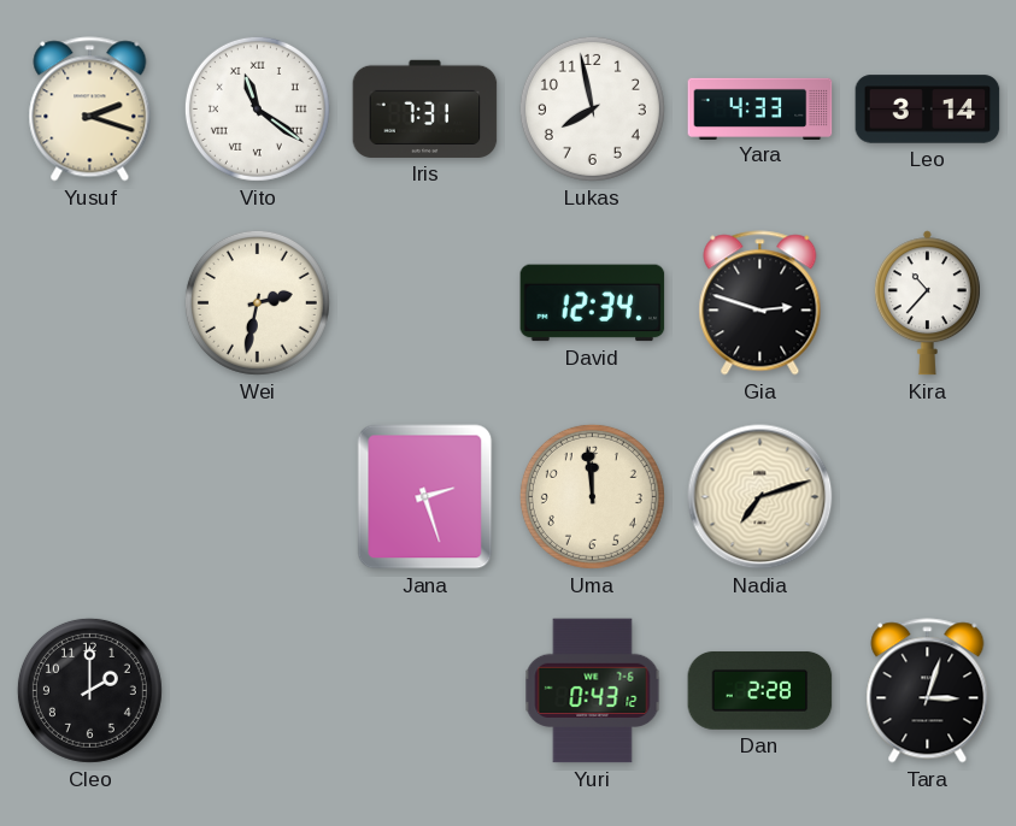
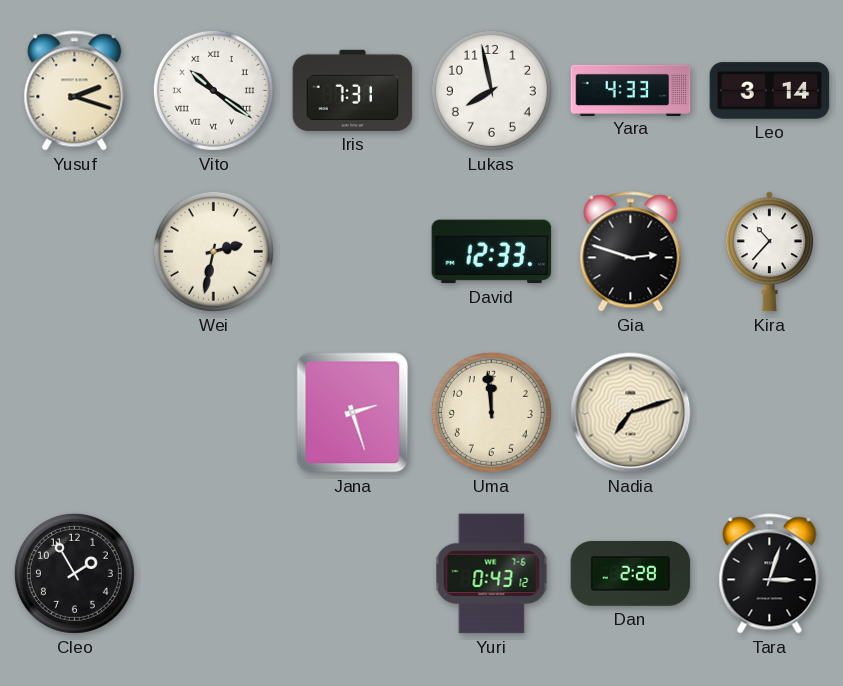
Vito: 11:21 -> 10:21 (213, 90)
David: 12:34 -> 12:33 (492, 252)
Cleo: 2:00 -> 1:55 (74, 573)
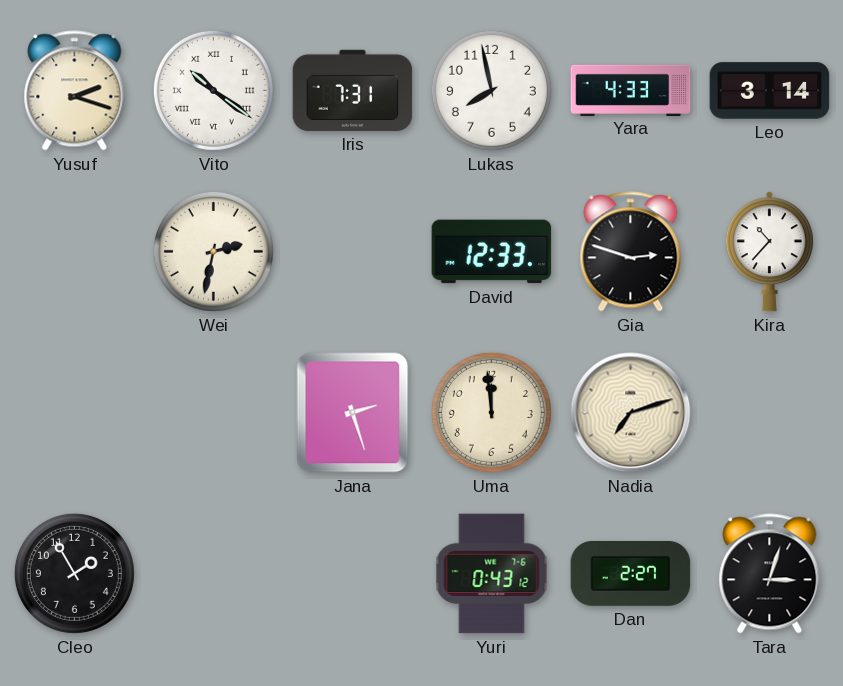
Dan: 2:28 -> 2:27 (631, 573)
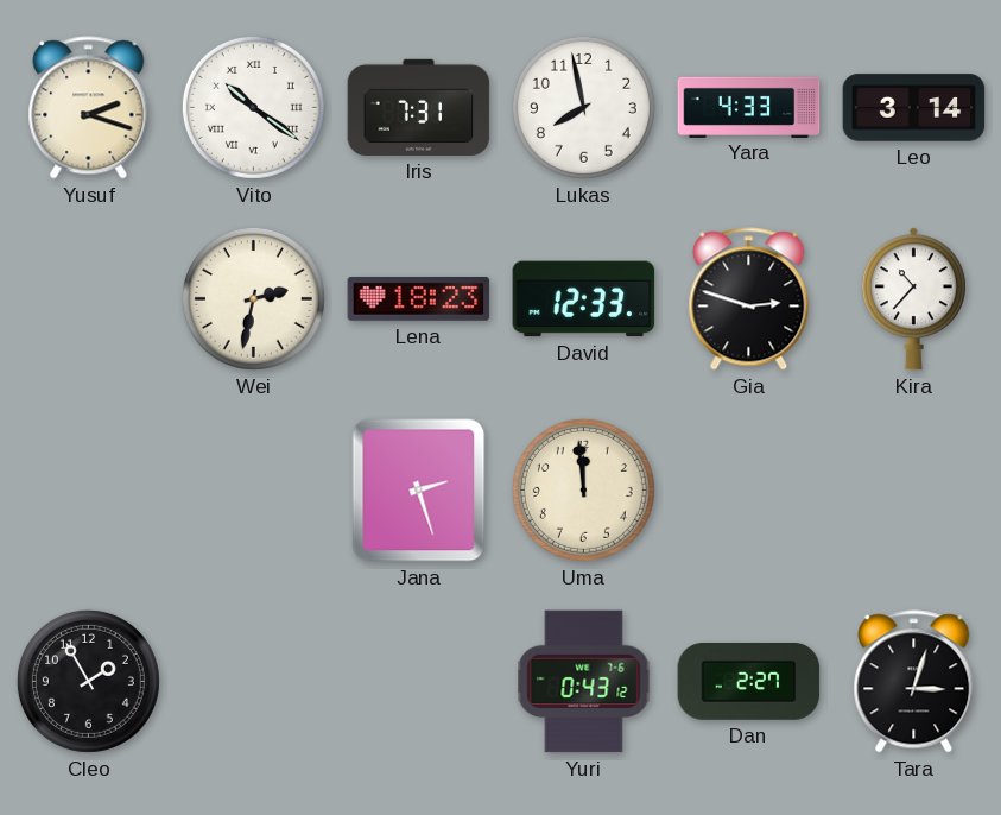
Lena: none -> 18:23 (419, 298)
Nadia: 7:12 -> none (631, 413)
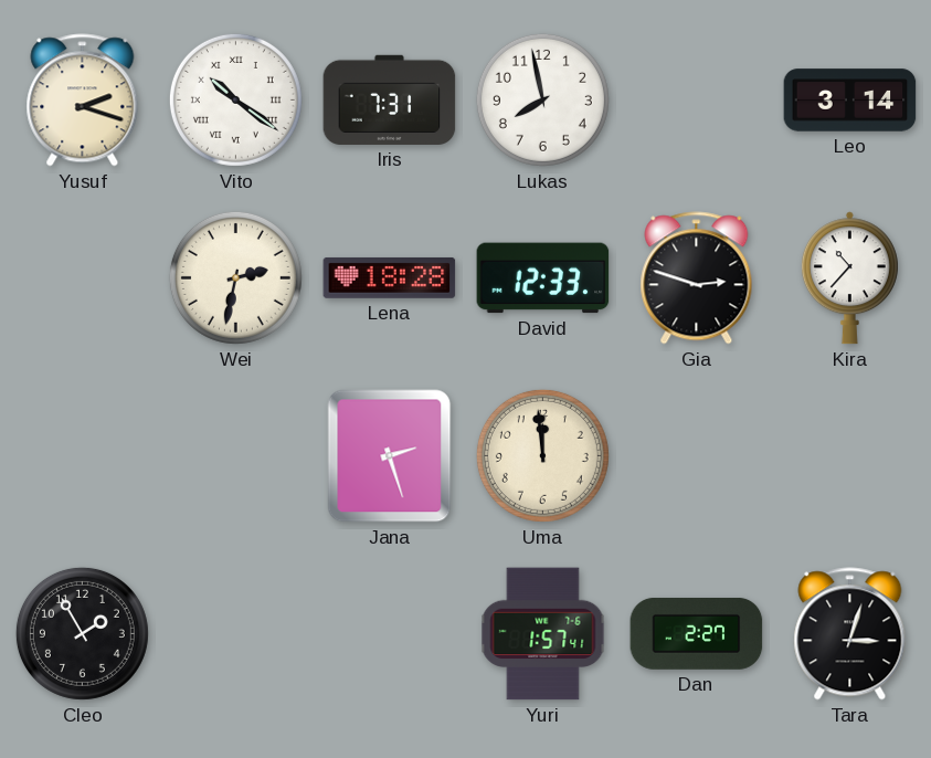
Yara: 4:33 -> none (749, 107)
Lena: 18:23 -> 18:28 (390, 277)
Yuri: 0:43 -> 1:57 (543, 634)
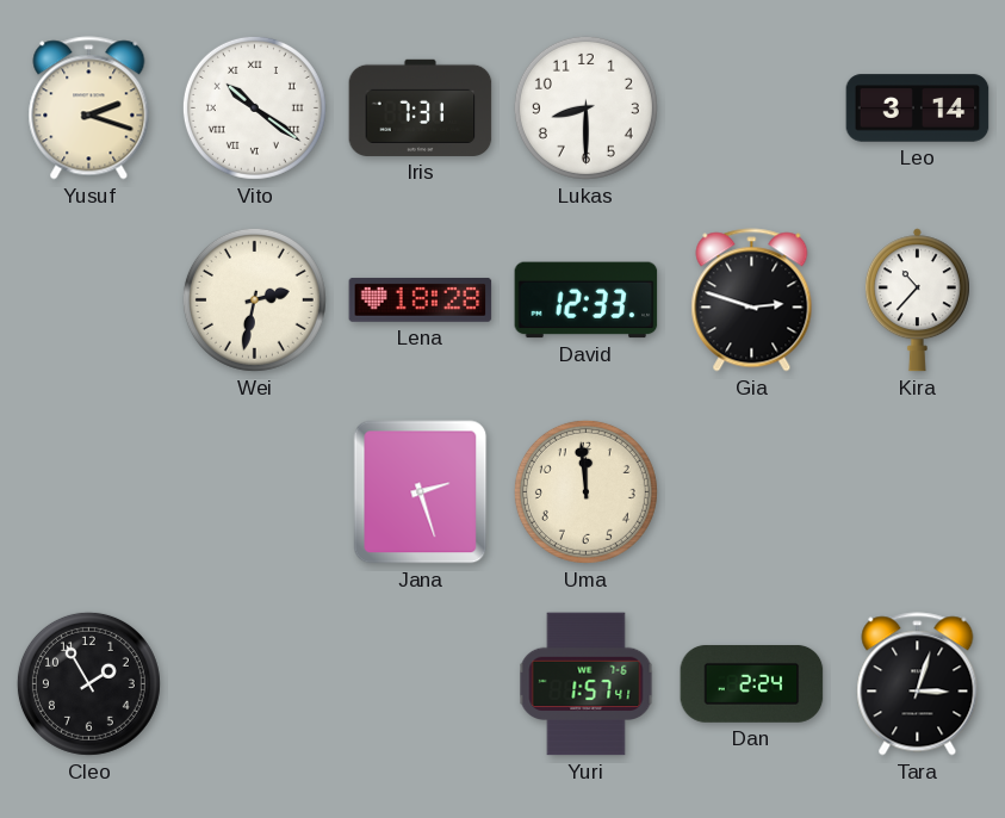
Lukas: 7:58 -> 8:30 (585, 107)
Dan: 2:27 -> 2:24 (752, 683)
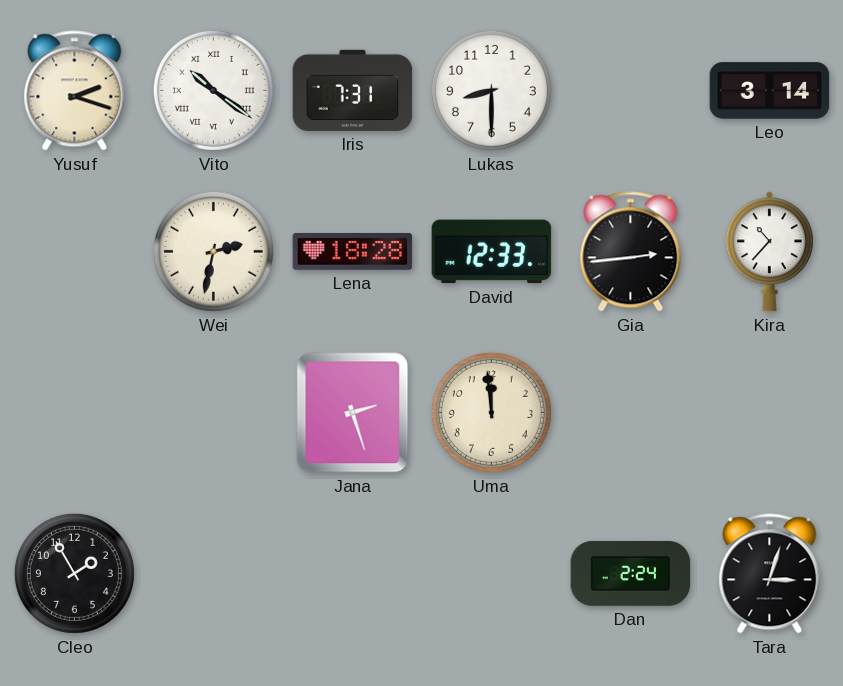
Gia: 2:48 -> 2:44 (631, 252)
Yuri: 1:57 -> none (587, 684)
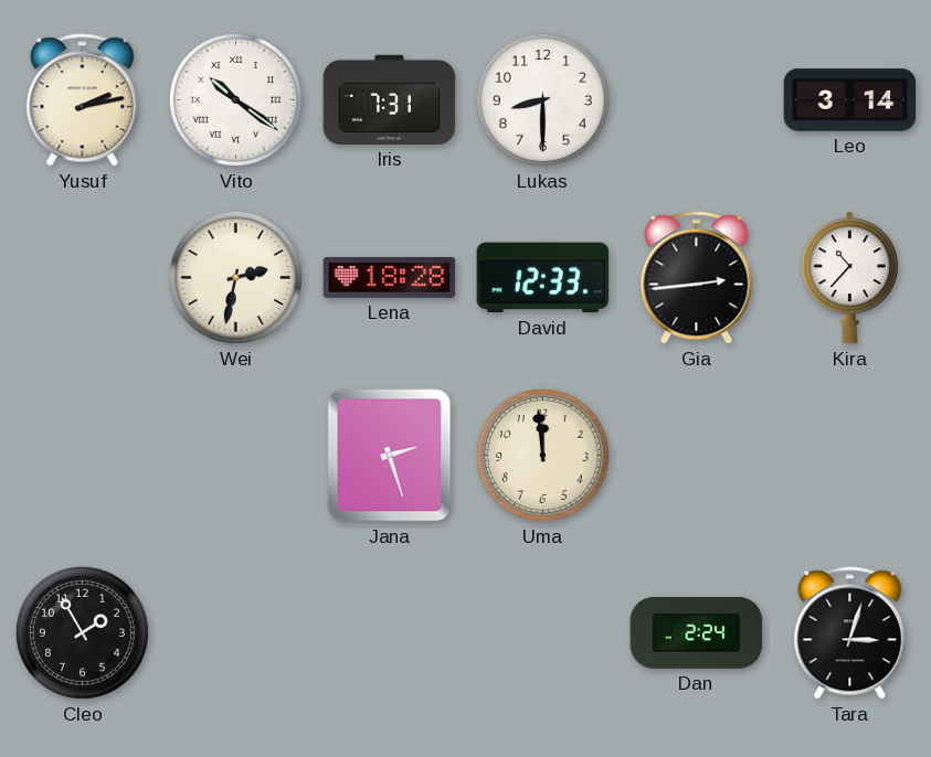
Yusuf: 2:18 -> 2:13 (83, 100)
